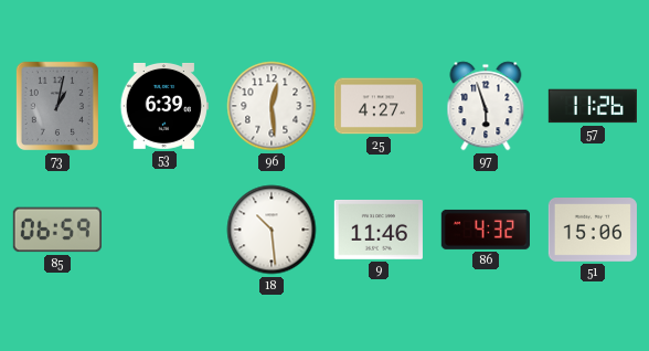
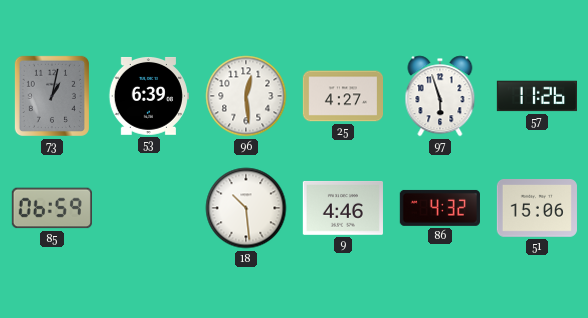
9: 11:46 -> 4:46 (343, 208)
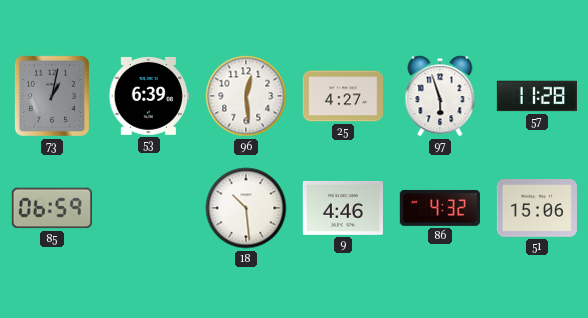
57: 11:26 -> 11:28 (536, 96)
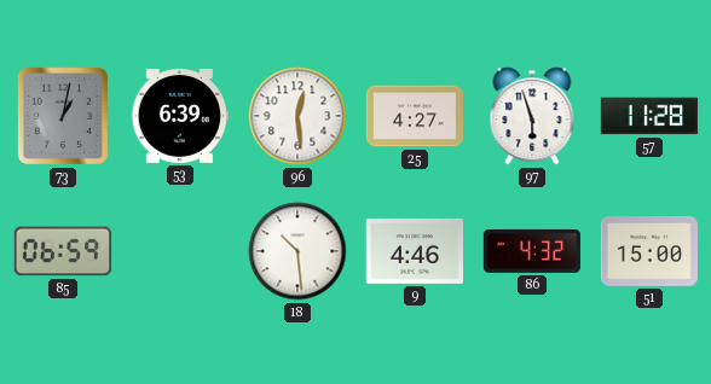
51: 15:06 -> 15:00 (648, 252)
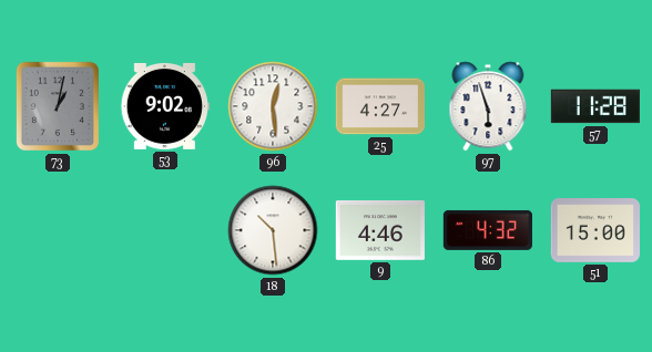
53: 6:39 -> 9:02 (165, 106)
85: 06:59 -> none (63, 251)
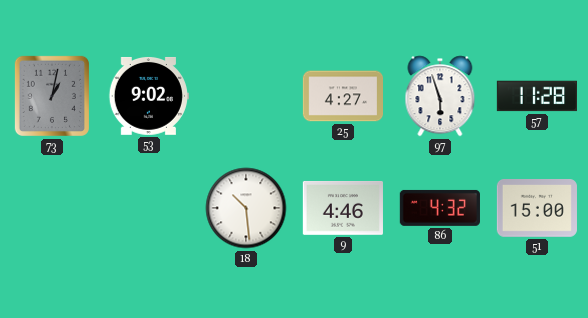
96: 12:29 -> none (273, 106)
